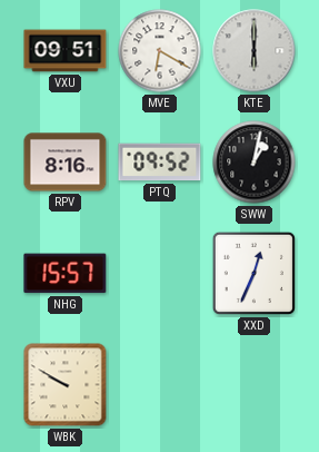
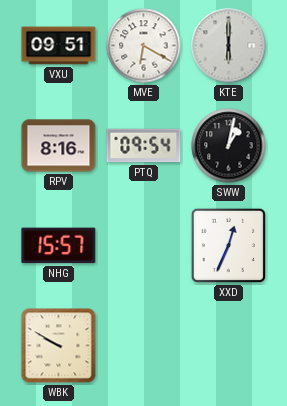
PTQ: 09:52 -> 09:54 (144, 146)
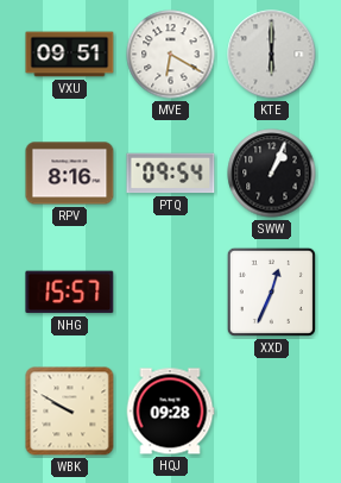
SWW: 1:02 -> 1:04 (272, 174)
HQJ: none -> 09:28 (170, 412)
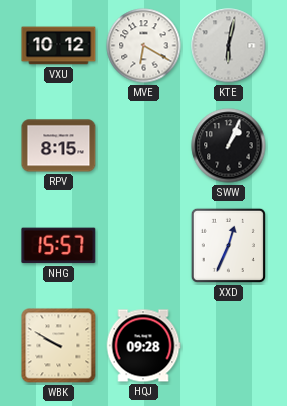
VXU: 09:51 -> 10:12 (59, 46)
KTE: 6:00 -> 6:02 (229, 46)
RPV: 8:16 -> 8:15 (59, 146)
PTQ: 09:54 -> none (171, 174)
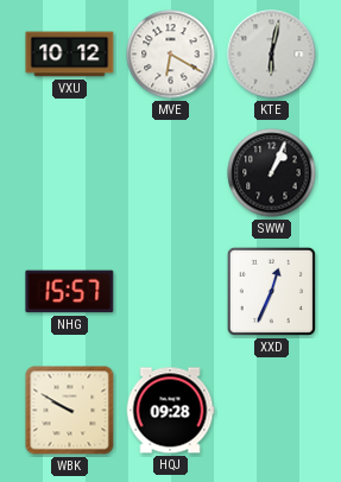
RPV: 8:15 -> none (59, 146)
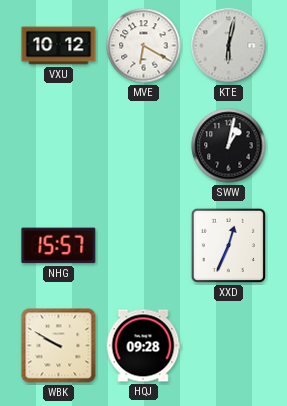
SWW: 1:04 -> 1:02 (229, 146)
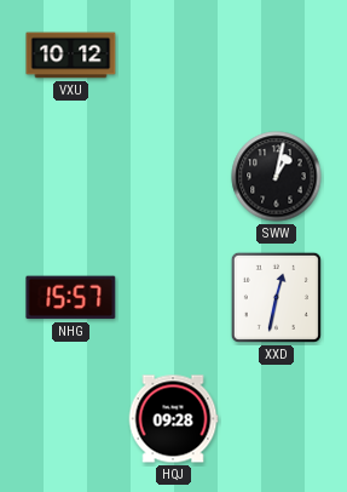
MVE: 6:20 -> none (144, 46)
KTE: 6:02 -> none (229, 46)
XXD: 12:34 -> 12:32 (276, 297)
WBK: 9:50 -> none (59, 346)
